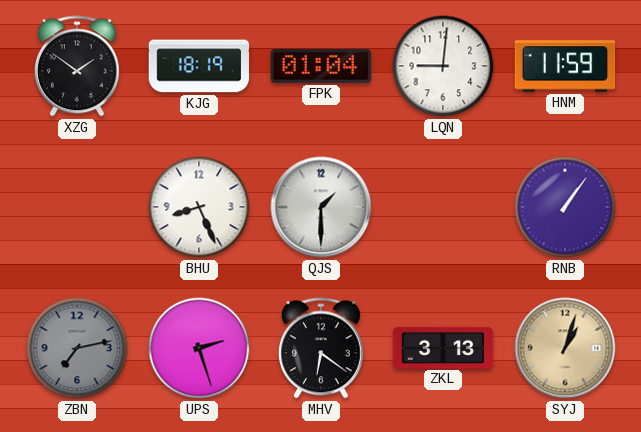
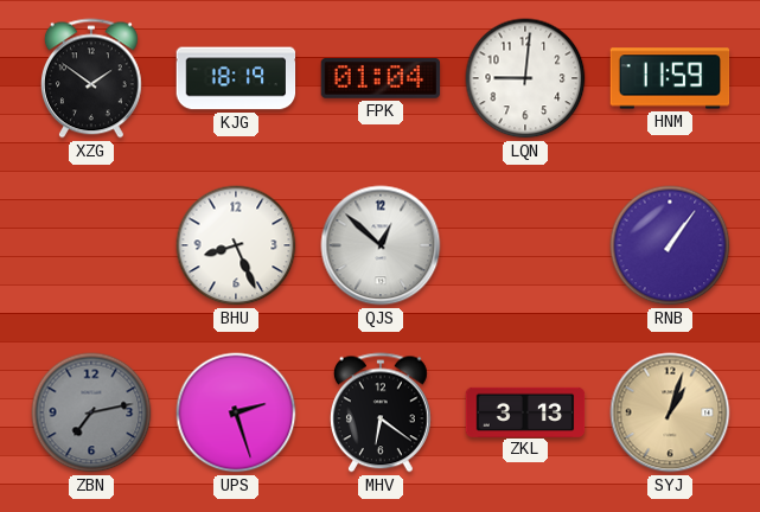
QJS: 1:30 -> 12:52 (381, 245)
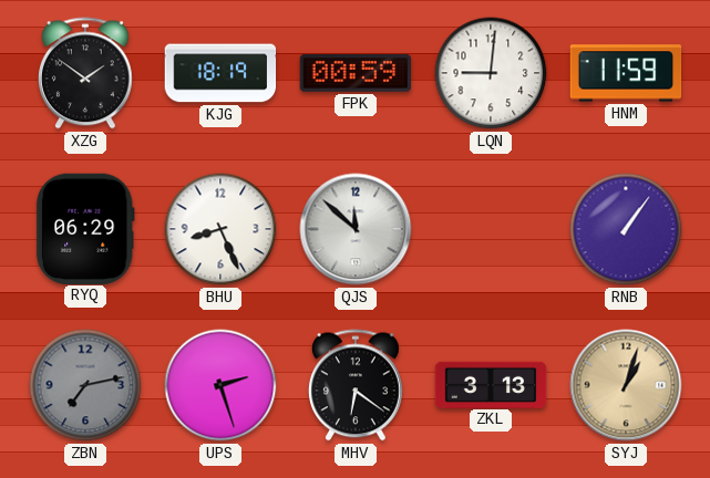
FPK: 01:04 -> 00:59 (356, 74)
RYQ: none -> 06:29 (85, 228)
QJS: 12:52 -> 11:52 (356, 229)
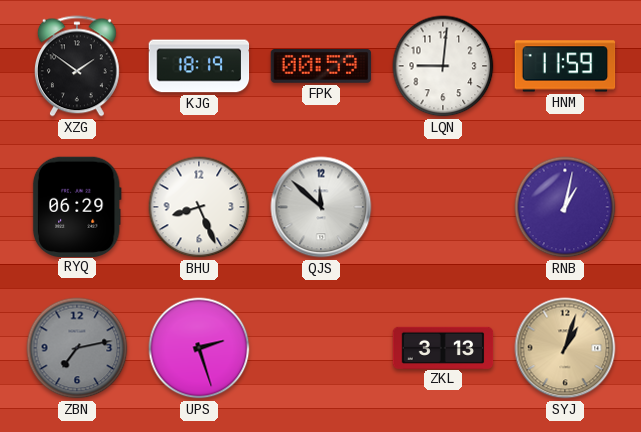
RNB: 1:06 -> 1:02 (565, 207)
MHV: 6:21 -> none (356, 385)
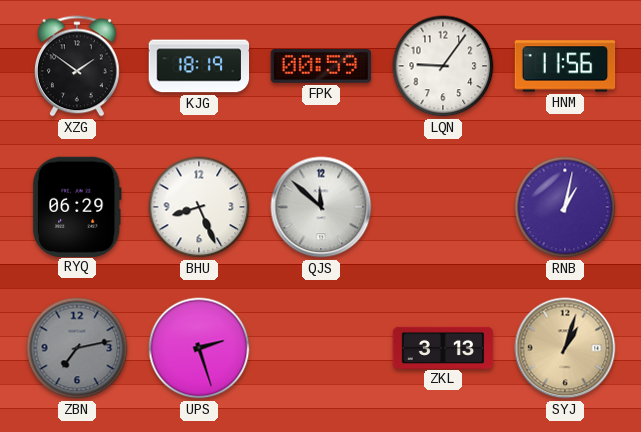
LQN: 9:01 -> 9:06 (443, 66)
HNM: 11:59 -> 11:56 (565, 66)
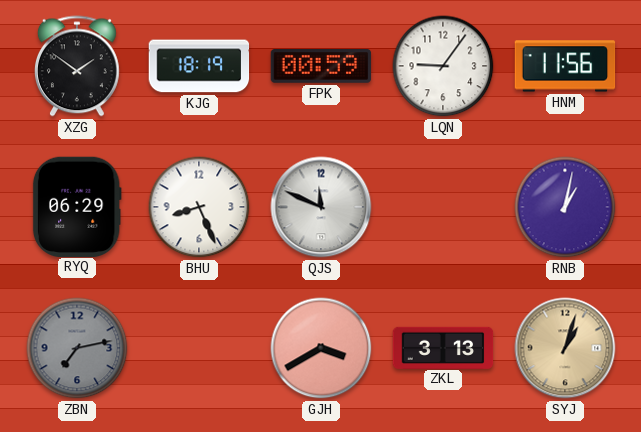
QJS: 11:52 -> 11:49 (321, 207)
UPS: 2:27 -> none (199, 348)
GJH: none -> 3:40 (321, 348)
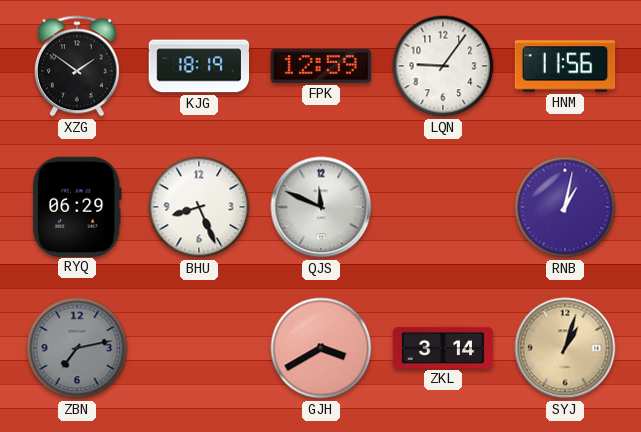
FPK: 00:59 -> 12:59 (321, 67)
ZKL: 3:13 -> 3:14 (443, 347)
